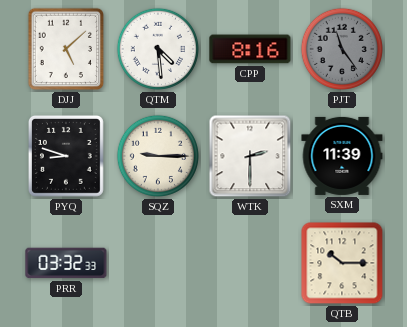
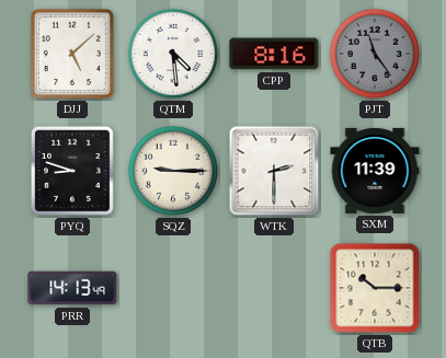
PRR: 03:32 -> 14:13 (72, 288)
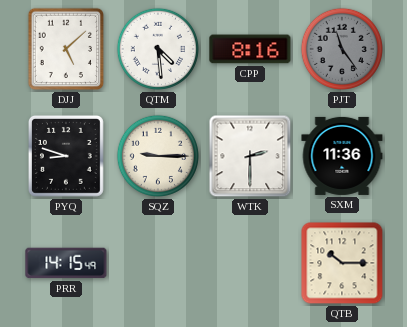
SXM: 11:39 -> 11:36 (342, 156)
PRR: 14:13 -> 14:15 (66, 263)
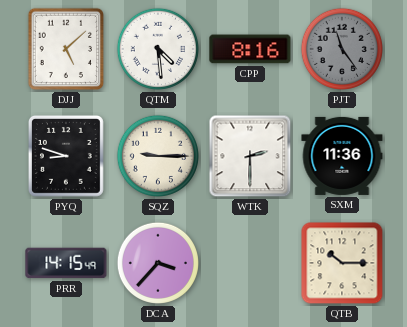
DCA: none -> 3:37 (158, 263)
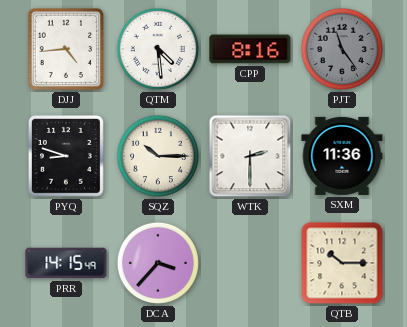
DJJ: 5:08 -> 4:44 (65, 49)
SQZ: 9:15 -> 10:15 (158, 156)
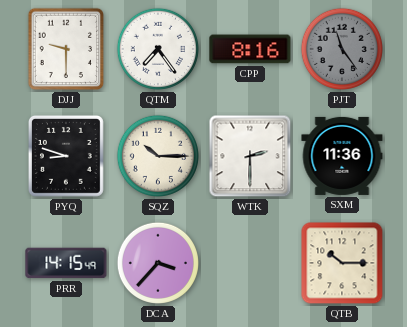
DJJ: 4:44 -> 9:30 (65, 49)
QTM: 4:29 -> 7:24 (158, 49)
